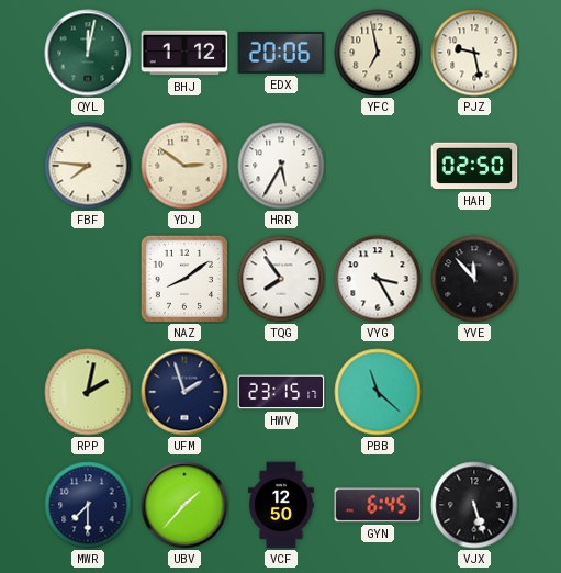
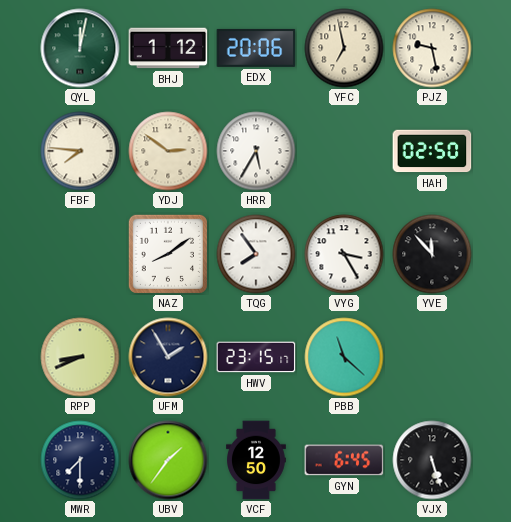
RPP: 2:02 -> 8:41 (80, 357)
UFM: 1:57 -> 1:55 (168, 357)
UBV: 1:37 -> 1:36 (168, 460)
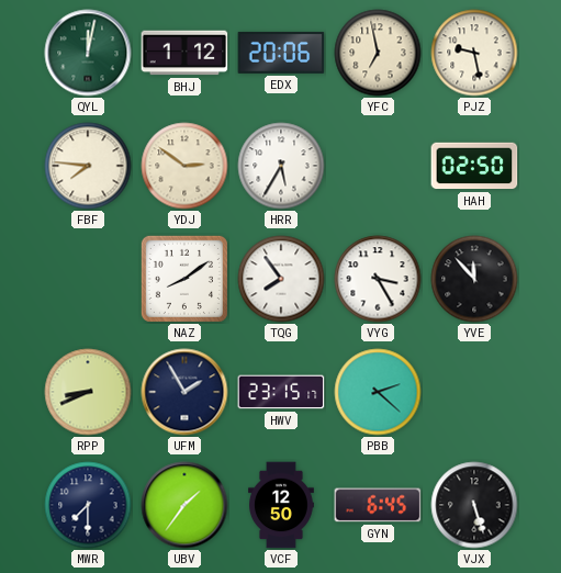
PBB: 11:22 -> 2:22 (378, 392)
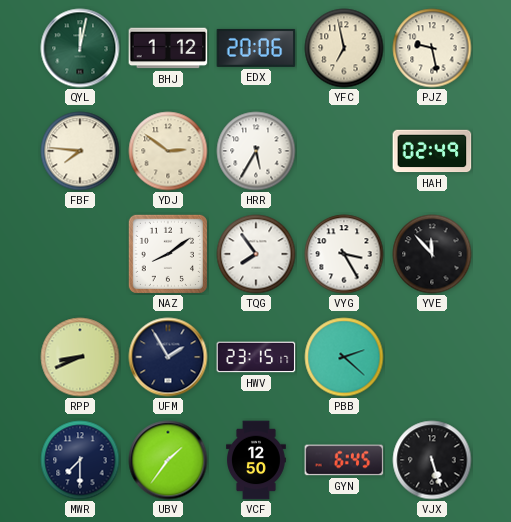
HAH: 02:50 -> 02:49 (432, 151)
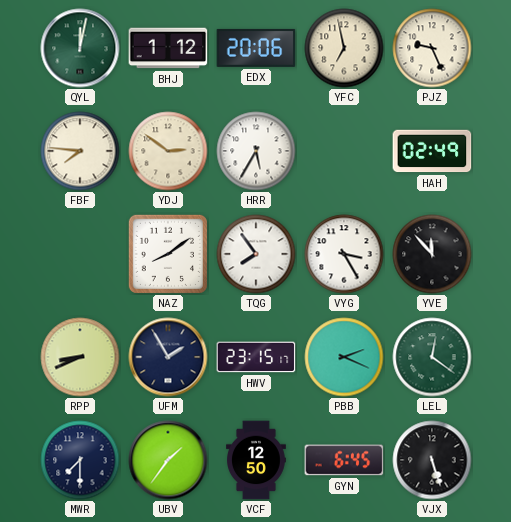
PJZ: 9:28 -> 9:26 (432, 48)
PBB: 2:22 -> 2:19 (344, 357)
LEL: none -> 12:21 (432, 357)
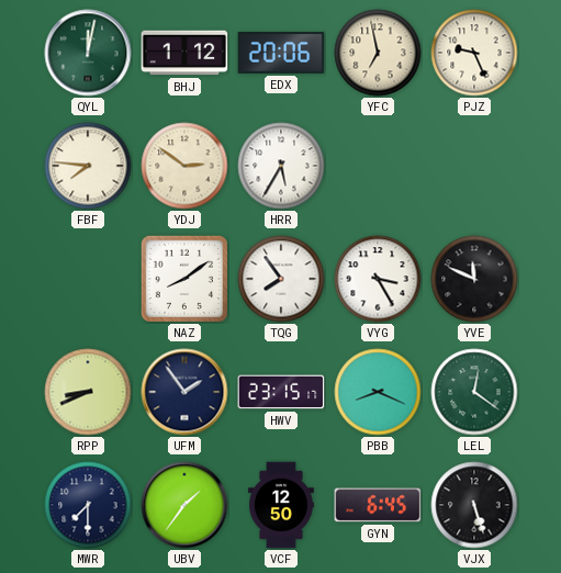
HAH: 02:49 -> none (432, 151)
YVE: 11:53 -> 11:49 (474, 279)
UFM: 1:55 -> 1:54 (184, 392)
PBB: 2:19 -> 8:19 (378, 392)
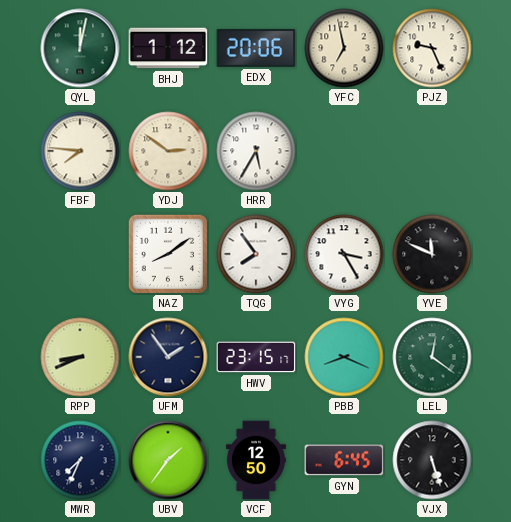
MWR: 7:30 -> 7:34 (80, 460)
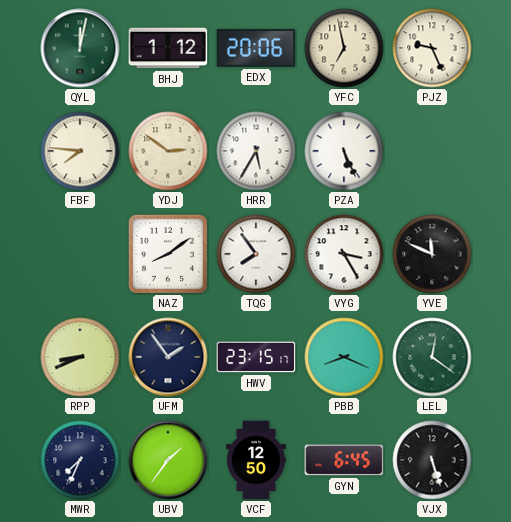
PZA: none -> 5:26 (344, 151)
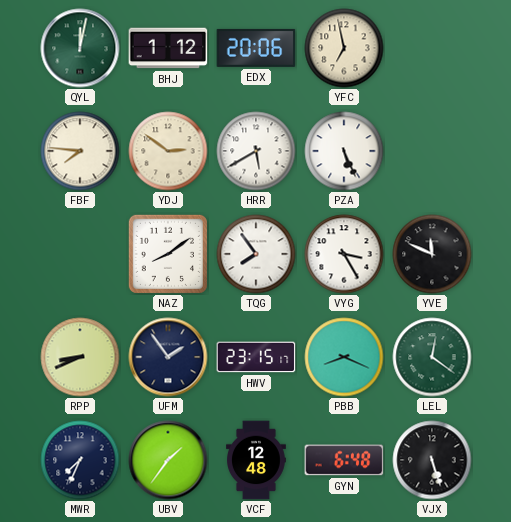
PJZ: 9:26 -> none (432, 48)
HRR: 5:35 -> 5:40 (256, 151)
VCF: 12:50 -> 12:48 (257, 460)
GYN: 6:45 -> 6:48 (344, 460)
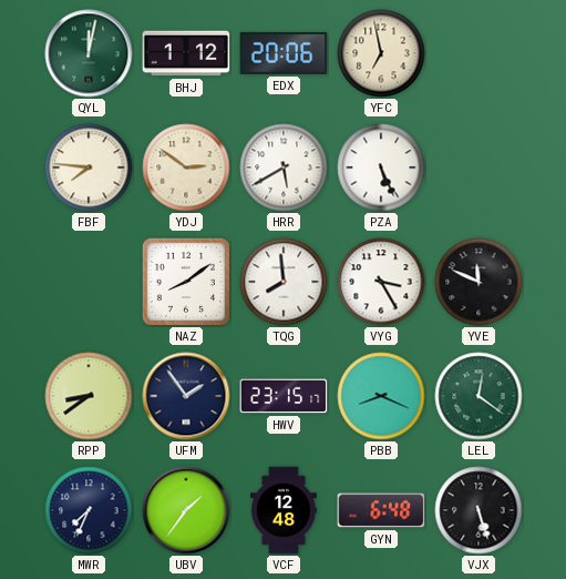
TQG: 7:54 -> 7:59 (284, 282)
RPP: 8:41 -> 8:39 (89, 396)
